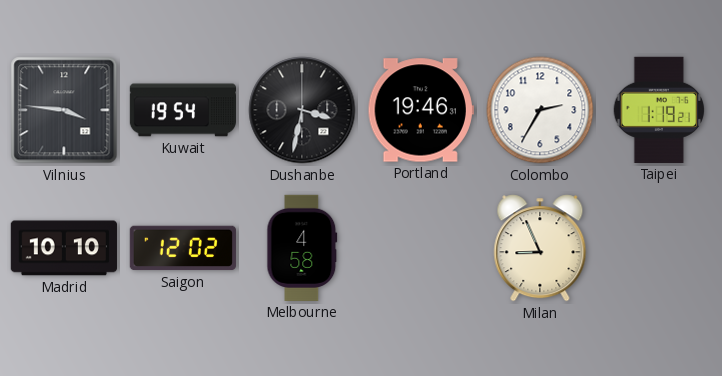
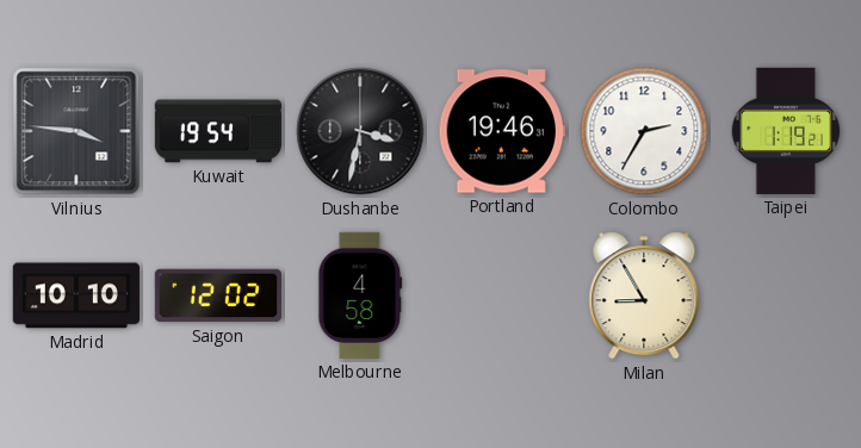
Milan: 8:56 -> 8:55 (644, 295)
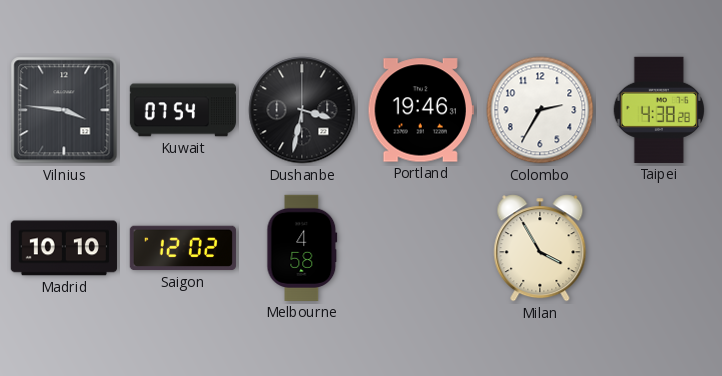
Kuwait: 19:54 -> 07:54 (182, 110)
Taipei: 1:19 -> 4:38 (659, 110)
Milan: 8:55 -> 3:55 (540, 248)
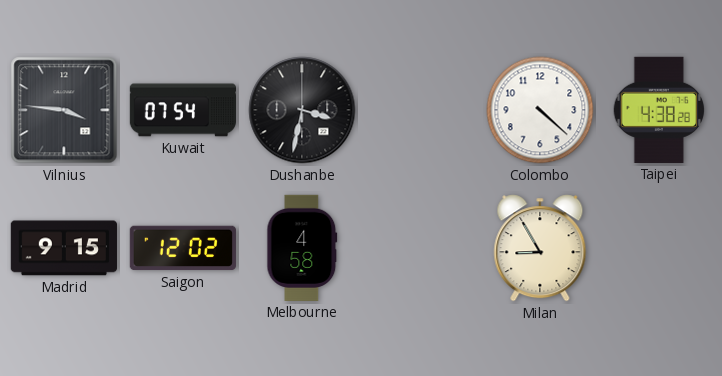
Portland: 19:46 -> none (421, 110)
Colombo: 2:35 -> 4:22 (540, 110)
Madrid: 10:10 -> 9:15 (64, 248)
Milan: 3:55 -> 8:55 (540, 248)
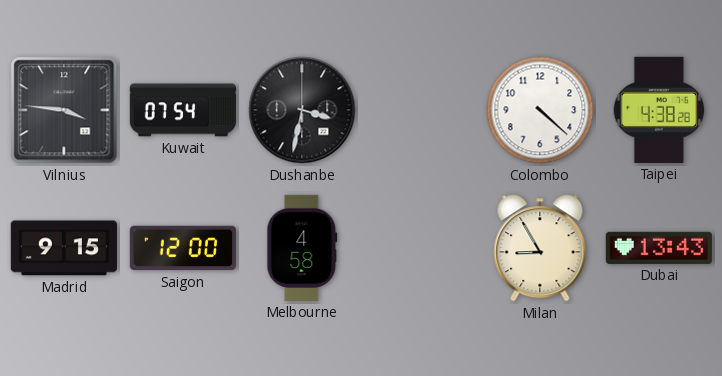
Saigon: 12:02 -> 12:00 (183, 248)
Dubai: none -> 13:43 (659, 248)
